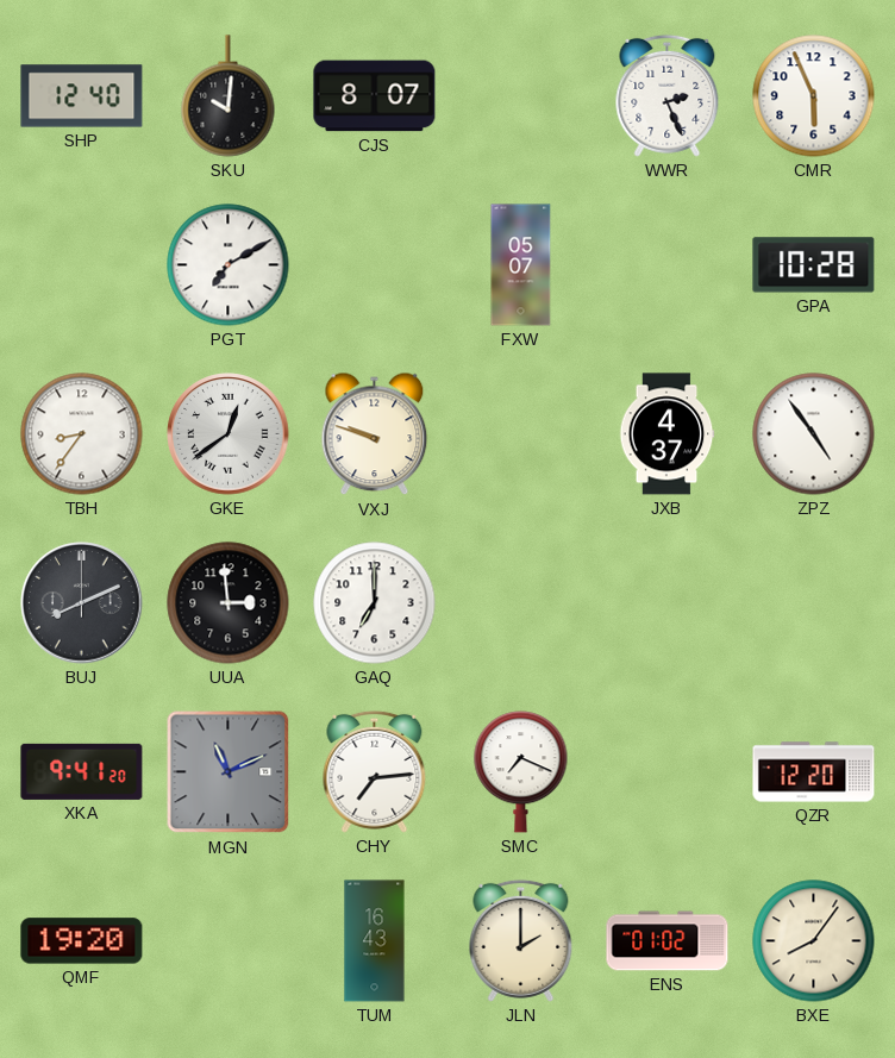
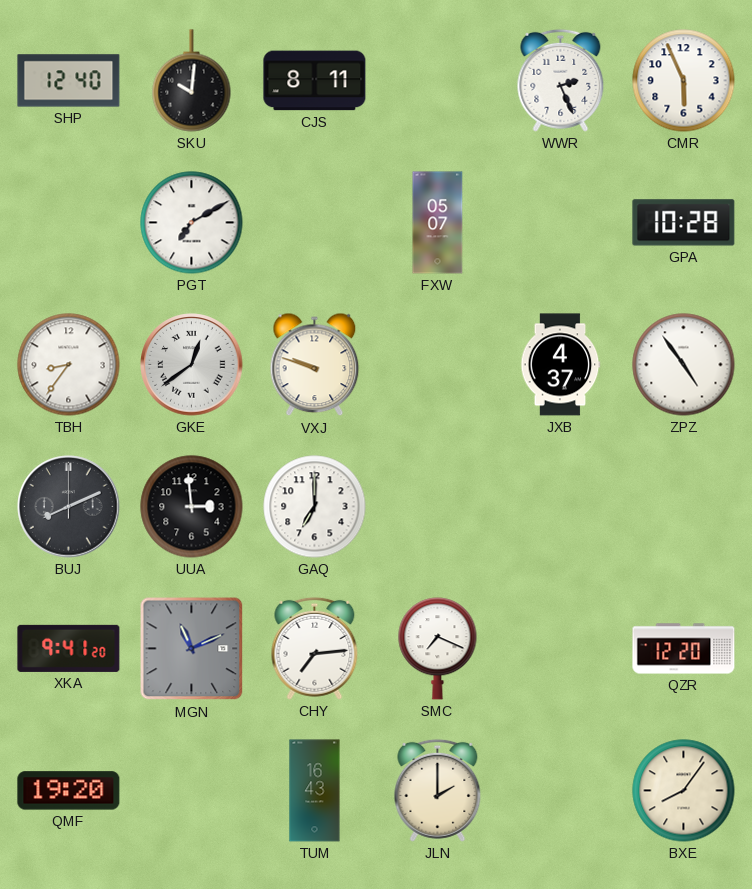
CJS: 8:07 -> 8:11 (315, 81)
ENS: 01:02 -> none (668, 941)
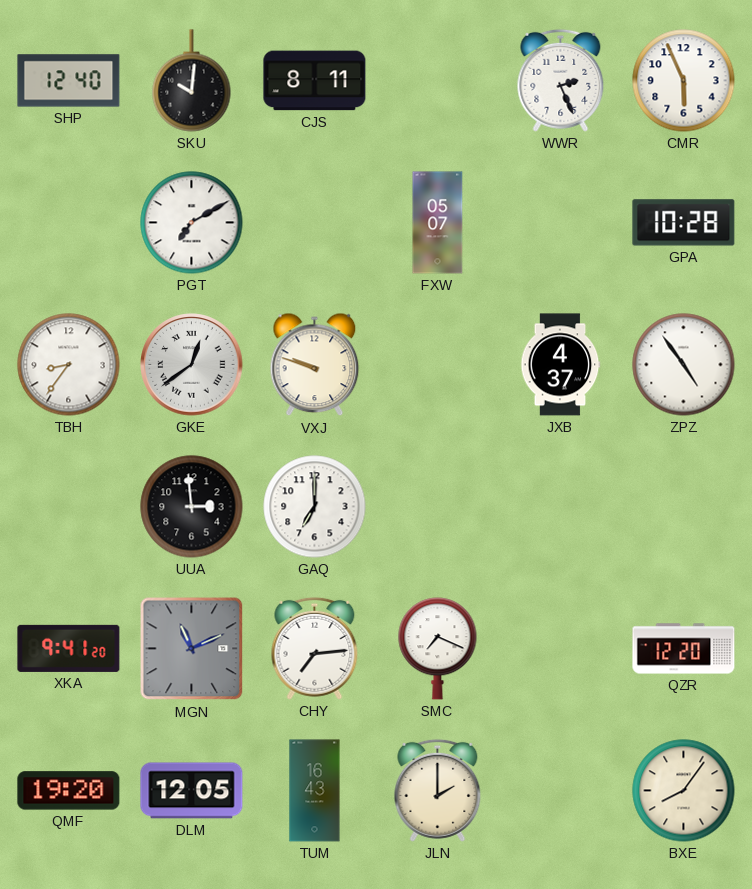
BUJ: 8:11 -> none (69, 507)
DLM: none -> 12:05 (192, 791)
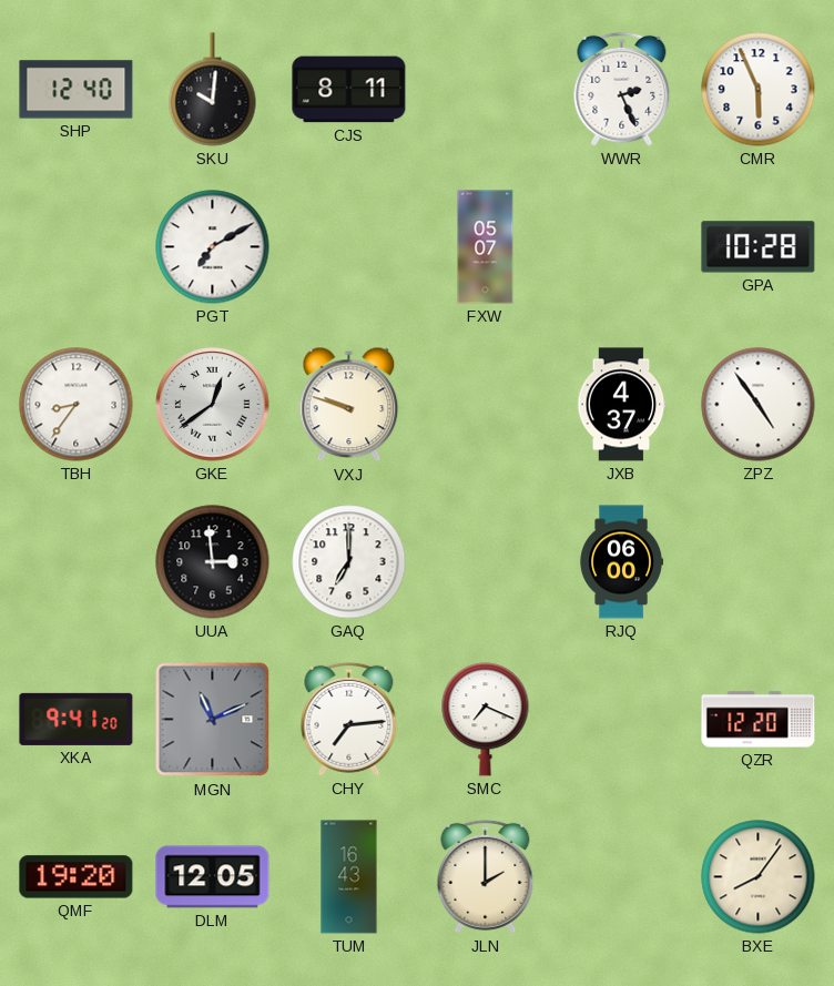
RJQ: none -> 06:00 (621, 562)
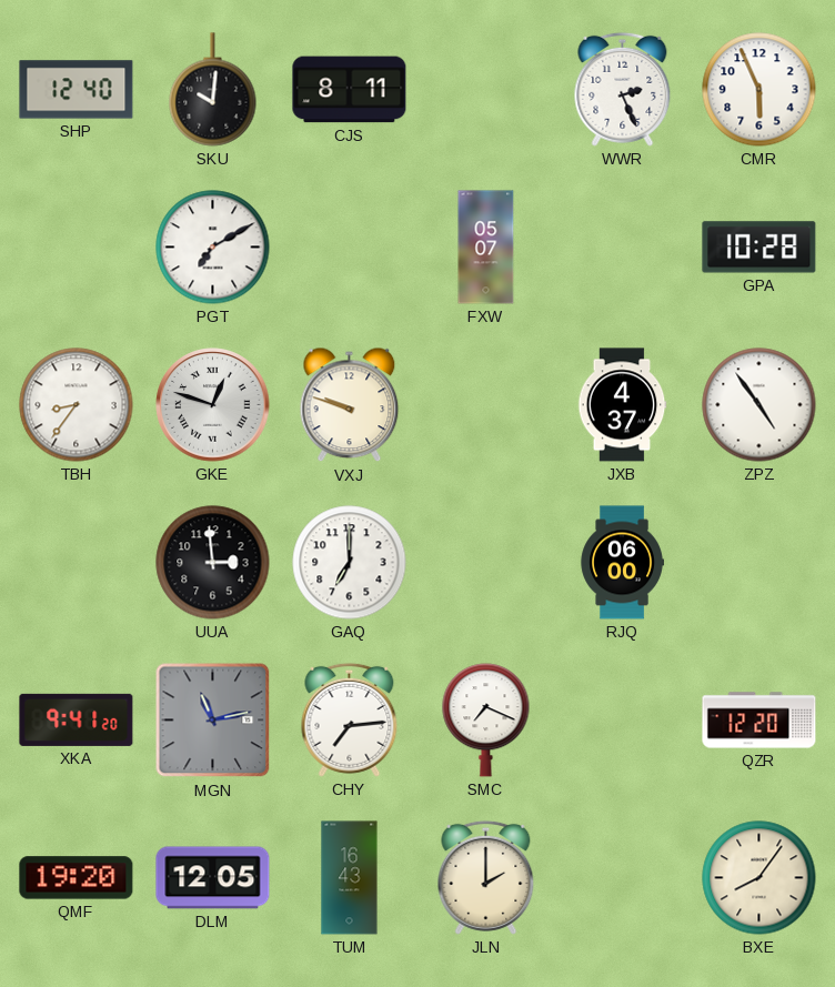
GKE: 12:39 -> 12:48 (213, 405)
MGN: 11:11 -> 11:13 (213, 721)
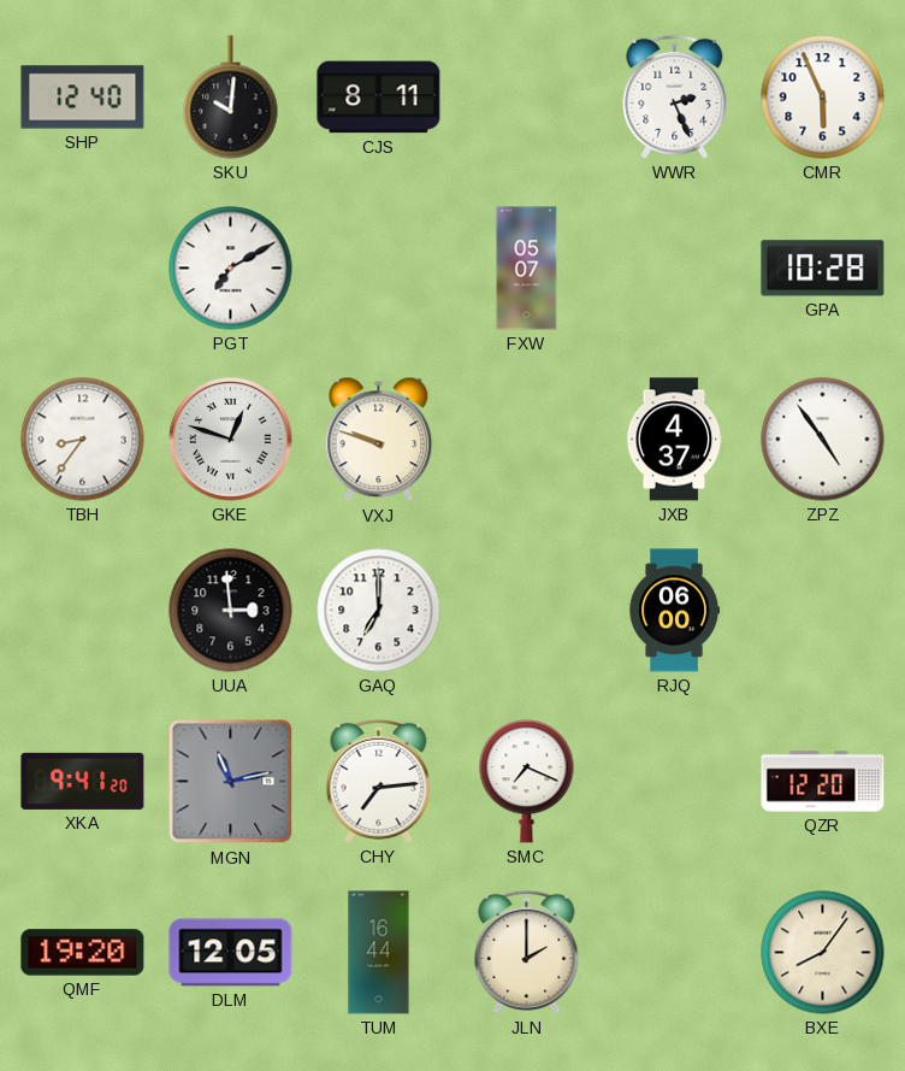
TUM: 16:43 -> 16:44 (379, 953)
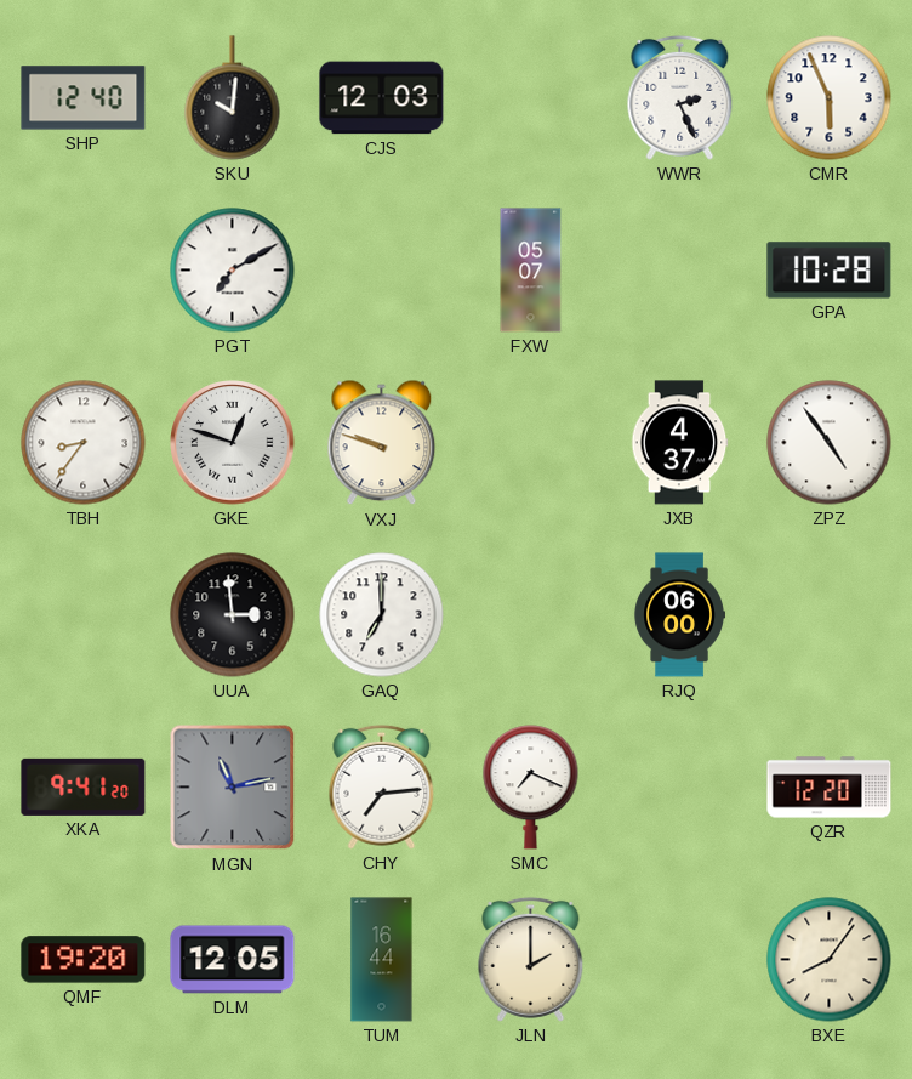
CJS: 8:11 -> 12:03 (382, 98)
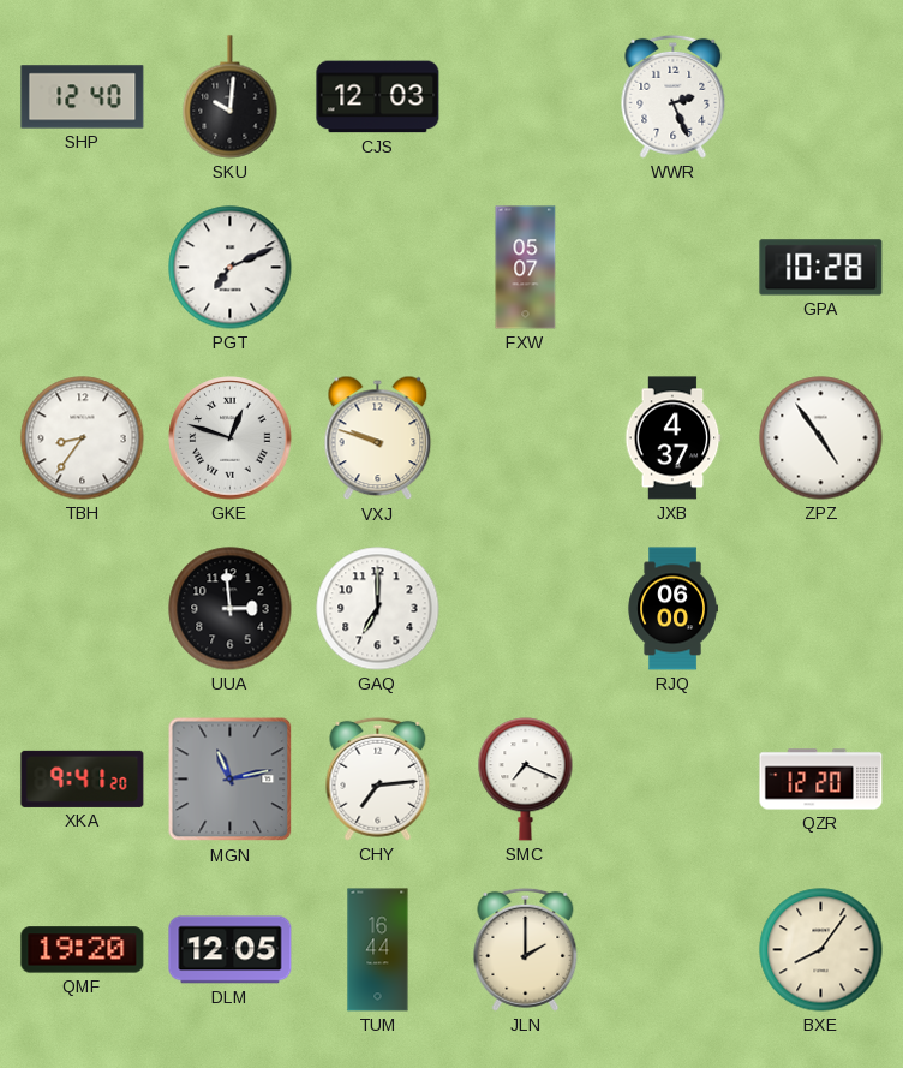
CMR: 5:56 -> none (830, 98)
PGT: 7:10 -> 7:11 (231, 268)
